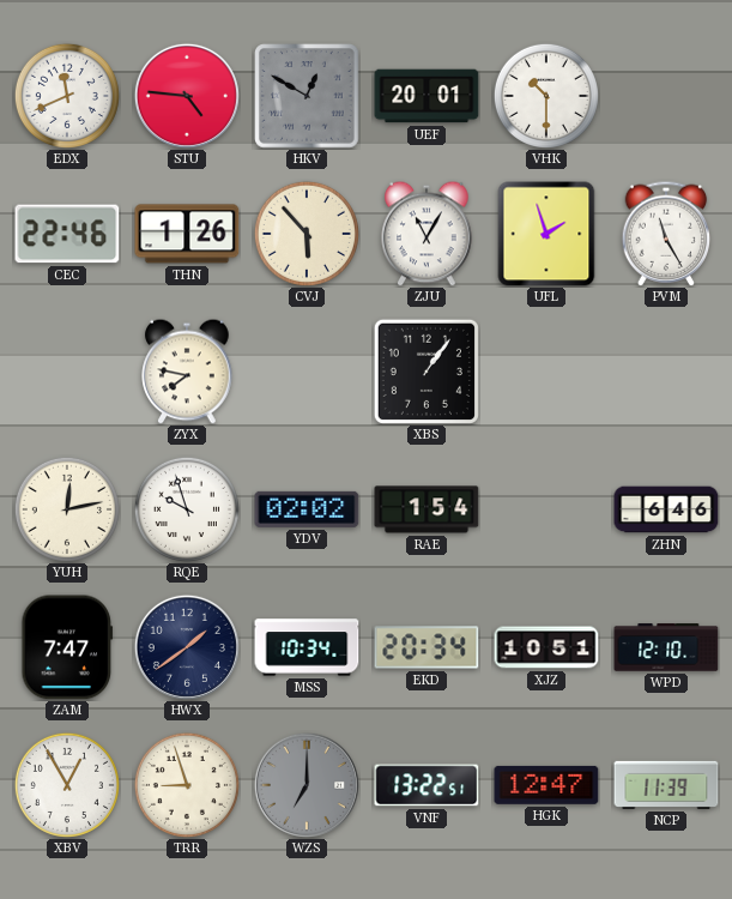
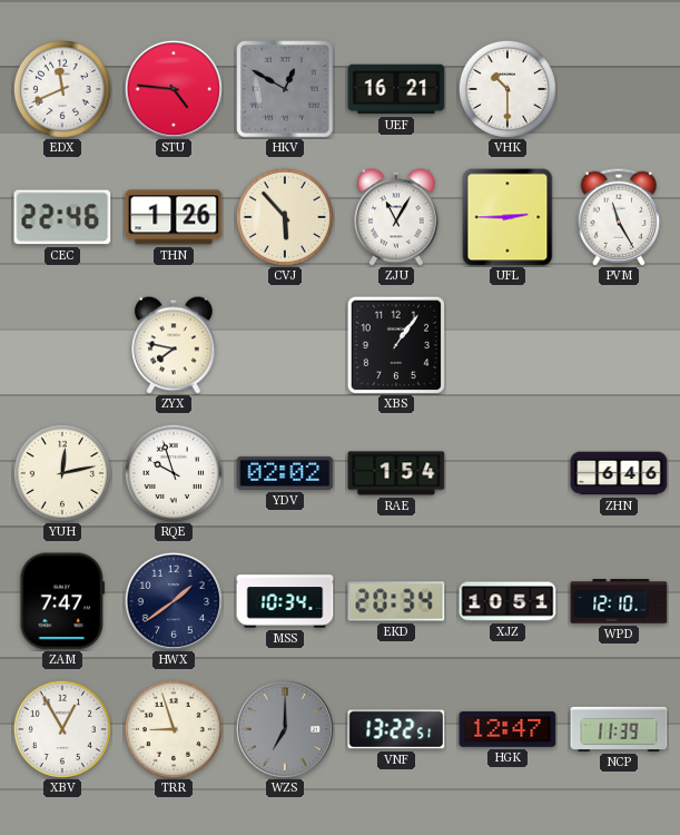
UEF: 20:01 -> 16:21 (396, 89)
UFL: 1:57 -> 2:45 (507, 217)
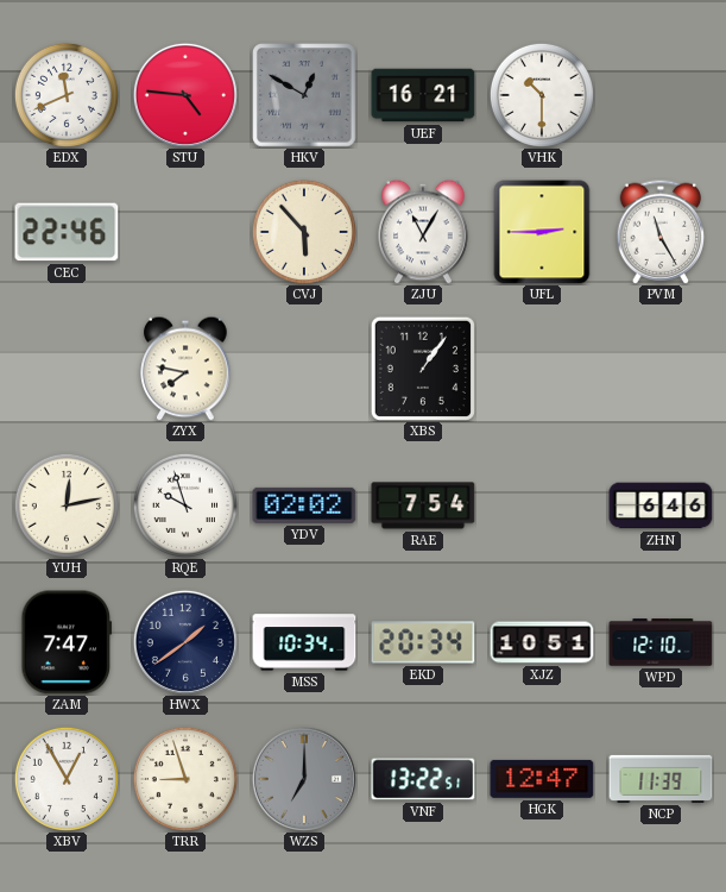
THN: 1:26 -> none (174, 217)
RAE: 1:54 -> 7:54 (423, 505)
